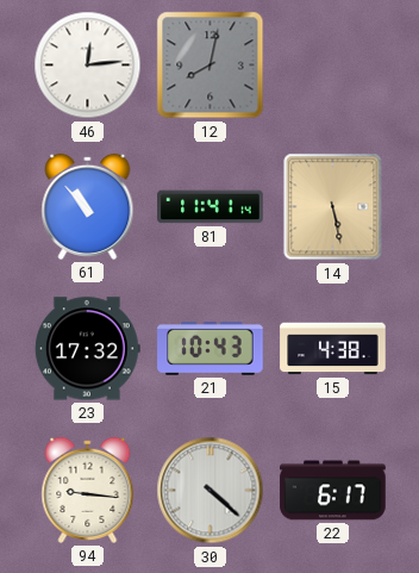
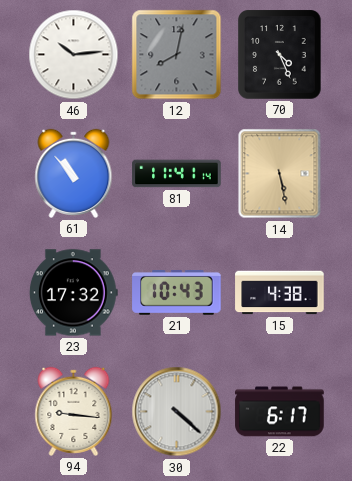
46: 12:14 -> 10:14 (74, 55)
70: none -> 4:26 (280, 55)
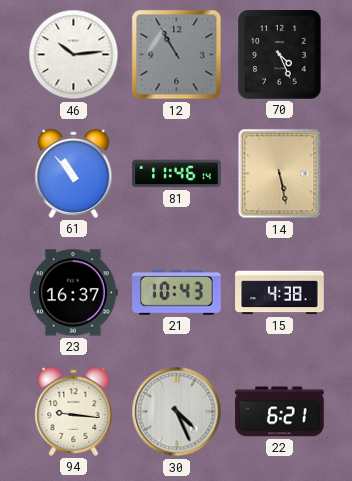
12: 8:02 -> 10:55 (177, 55)
81: 11:41 -> 11:46 (177, 174)
23: 17:32 -> 16:37 (73, 293)
30: 4:22 -> 4:26 (177, 412)
22: 6:17 -> 6:21 (280, 412)
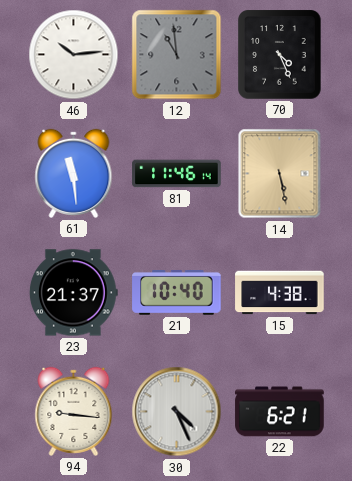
12: 10:55 -> 10:59 (177, 55)
61: 10:53 -> 11:29 (74, 173)
23: 16:37 -> 21:37 (73, 293)
21: 10:43 -> 10:40 (177, 292)
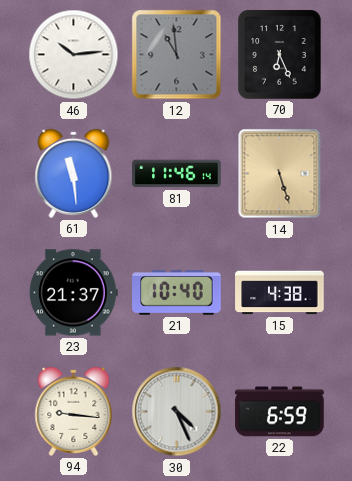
70: 4:26 -> 6:26 (280, 55)
14: 5:28 -> 5:27 (280, 174)
22: 6:21 -> 6:59 (280, 412)
